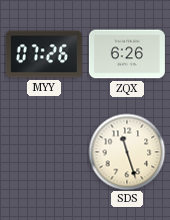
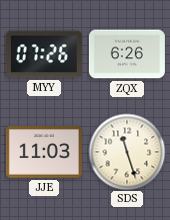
JJE: none -> 11:03 (44, 152)
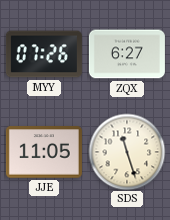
ZQX: 6:26 -> 6:27 (127, 54)
JJE: 11:03 -> 11:05 (44, 152)
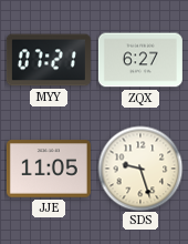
MYY: 07:26 -> 07:21 (49, 60)
SDS: 11:27 -> 9:27 (140, 169)
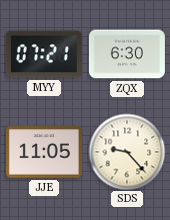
ZQX: 6:27 -> 6:30 (127, 54)
SDS: 9:27 -> 9:23 (127, 152)
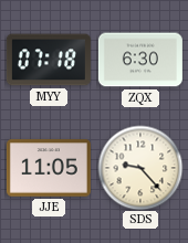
MYY: 07:21 -> 07:18 (49, 60)
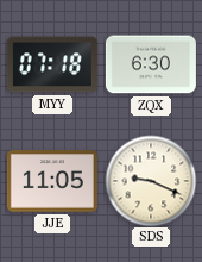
SDS: 9:23 -> 9:19 (151, 181)
